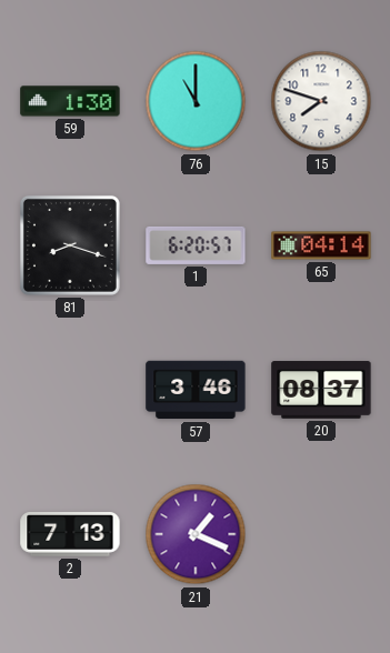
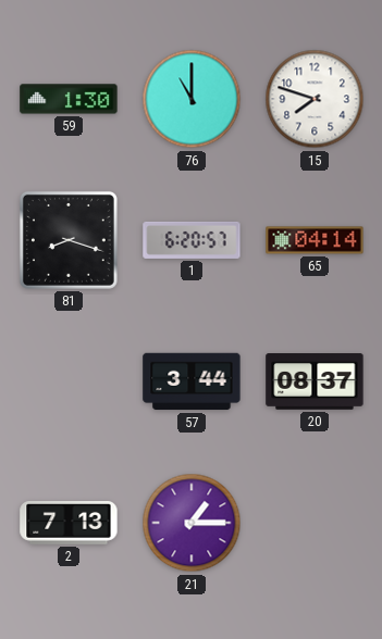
57: 3:46 -> 3:44 (192, 381)
21: 1:19 -> 1:15 (192, 523)
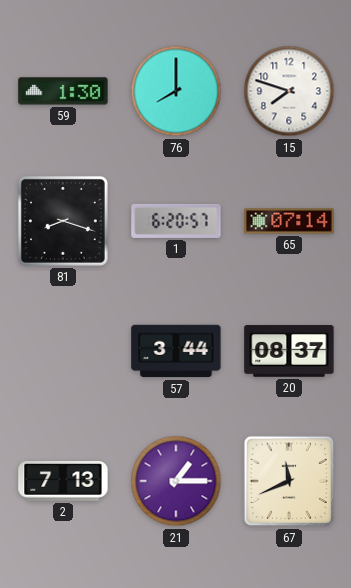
76: 11:00 -> 8:00 (176, 91)
65: 04:14 -> 07:14 (289, 221)
67: none -> 11:41 (289, 481)
